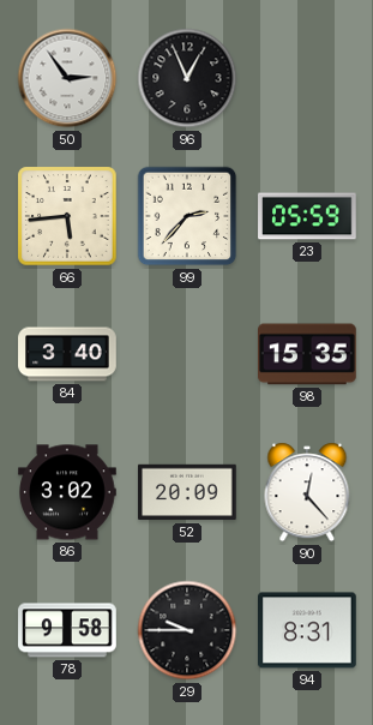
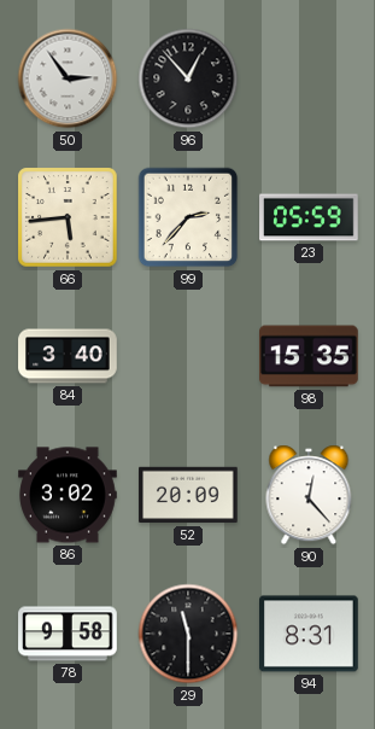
96: 12:56 -> 12:53 (188, 78)
29: 9:45 -> 11:30 (188, 634)
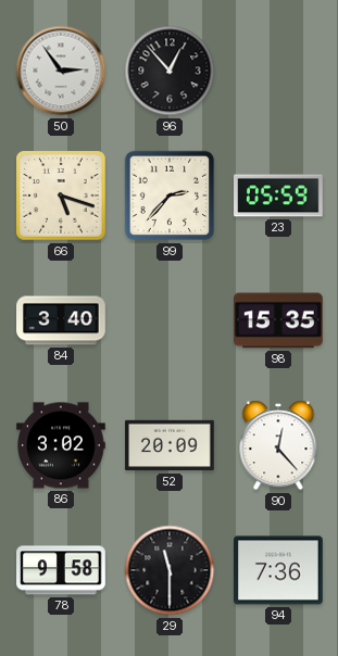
66: 5:44 -> 5:18 (61, 195)
94: 8:31 -> 7:36 (279, 570)
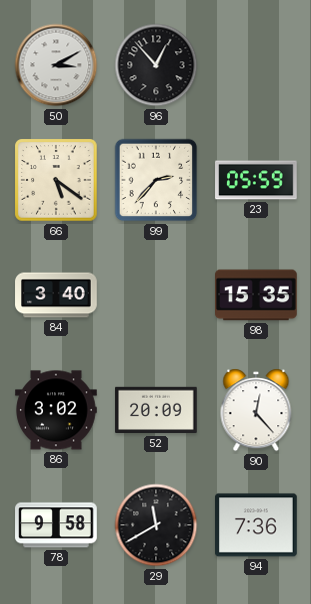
50: 2:54 -> 3:10 (56, 65)
66: 5:18 -> 5:21 (56, 180)
29: 11:30 -> 11:40 (156, 525)
